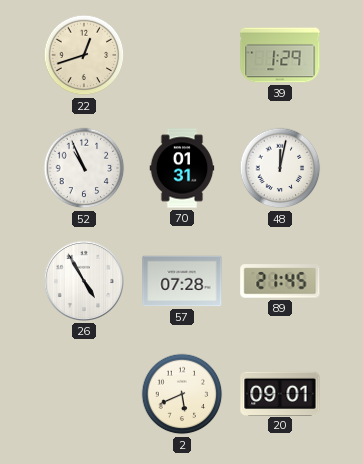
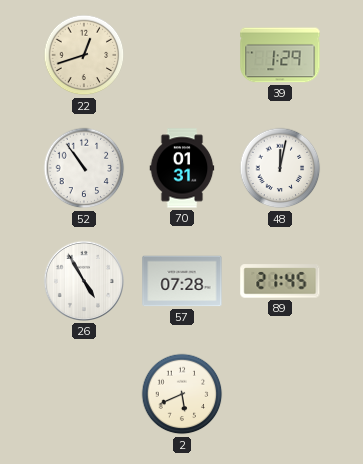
52: 10:56 -> 10:54 (84, 168)
20: 09:01 -> none (280, 393)
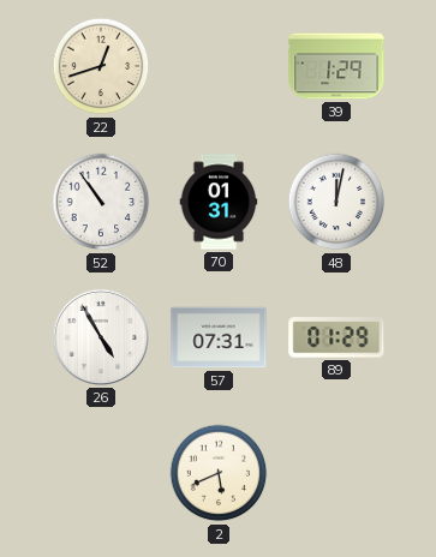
57: 07:28 -> 07:31 (219, 337)
89: 21:45 -> 01:29 (336, 337)
